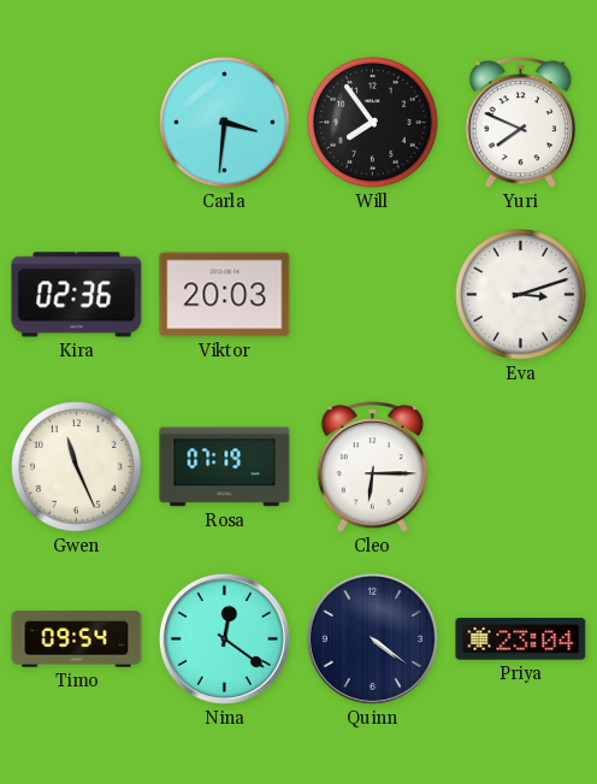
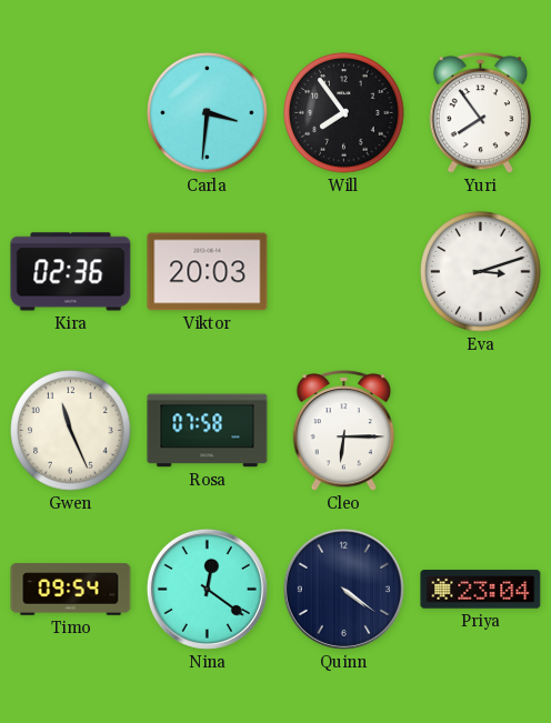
Yuri: 7:49 -> 7:54 (480, 113)
Rosa: 07:19 -> 07:58 (208, 431)
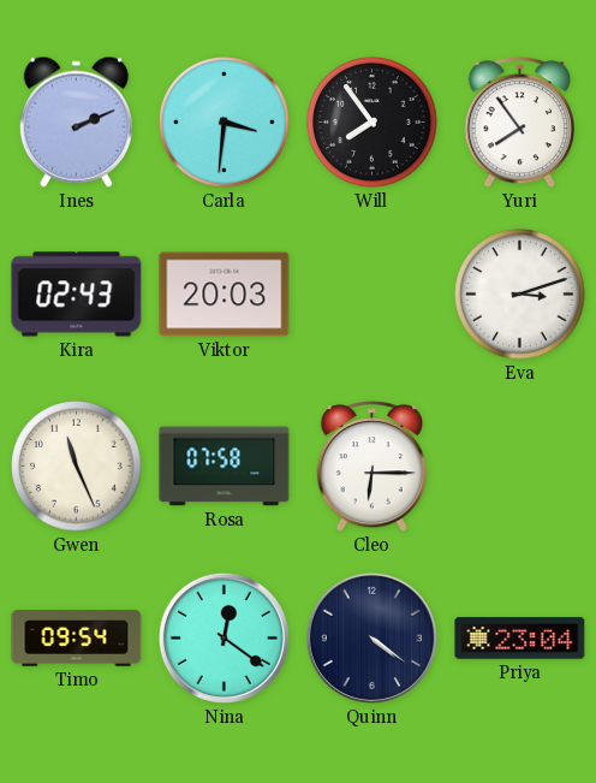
Ines: none -> 2:11 (76, 121)
Kira: 02:36 -> 02:43 (77, 295)
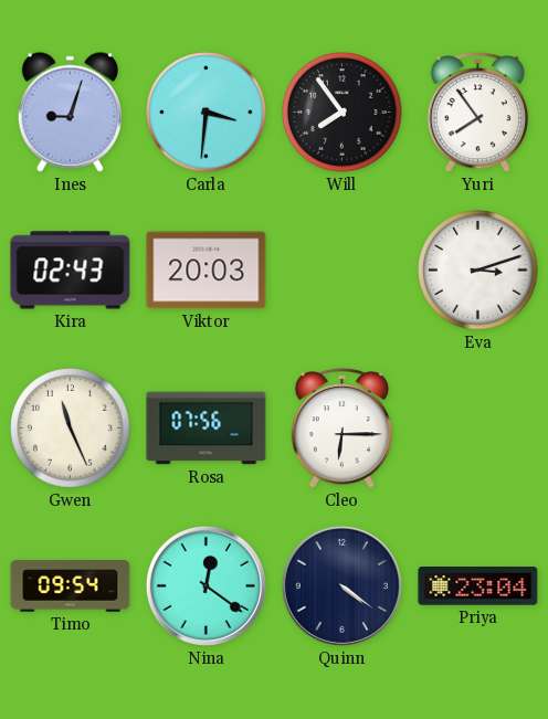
Ines: 2:11 -> 9:03 (70, 112)
Rosa: 07:58 -> 07:56 (207, 429)
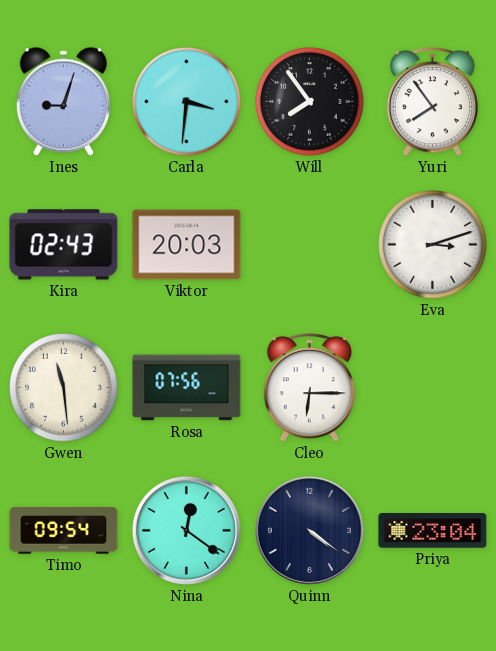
Gwen: 11:26 -> 11:29 (64, 388)
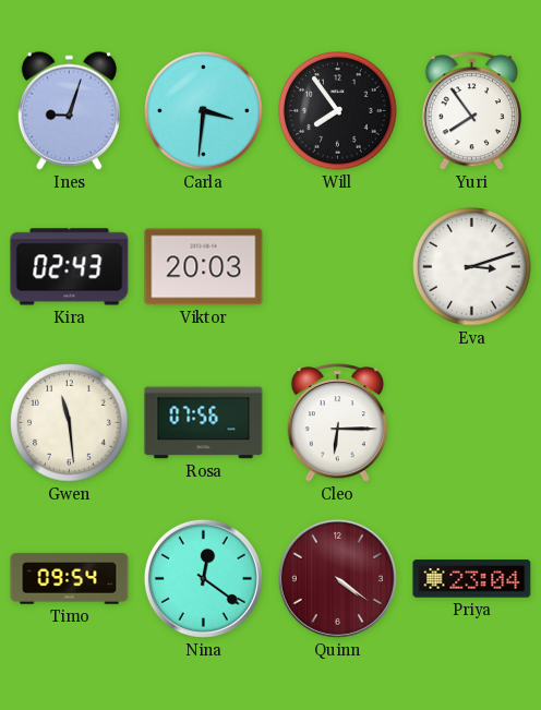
Quinn dial: navy -> burgundy (337, 578)
